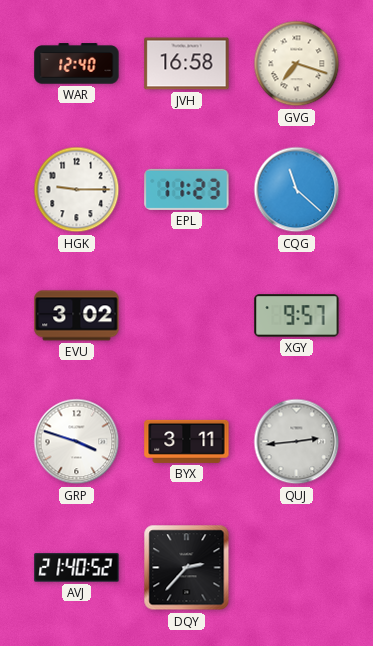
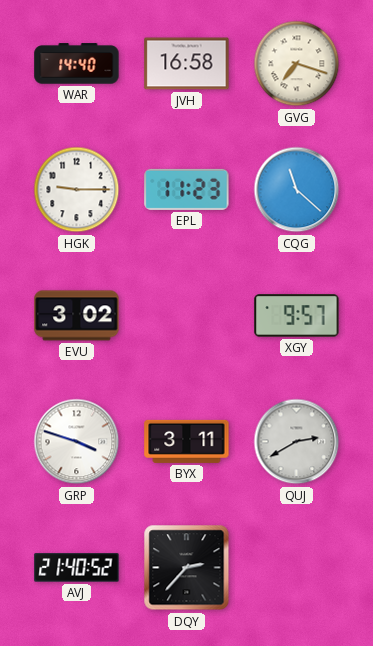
WAR: 12:40 -> 14:40 (77, 64)
QUJ: 2:44 -> 2:40 (297, 442)
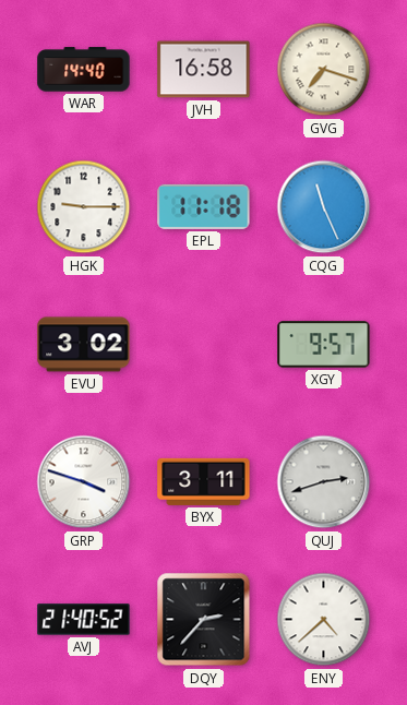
EPL: 11:23 -> 11:18 (204, 206)
CQG: 11:22 -> 11:26 (324, 207)
QUJ: 2:40 -> 2:42 (324, 482)
ENY: none -> 4:38 (324, 620)
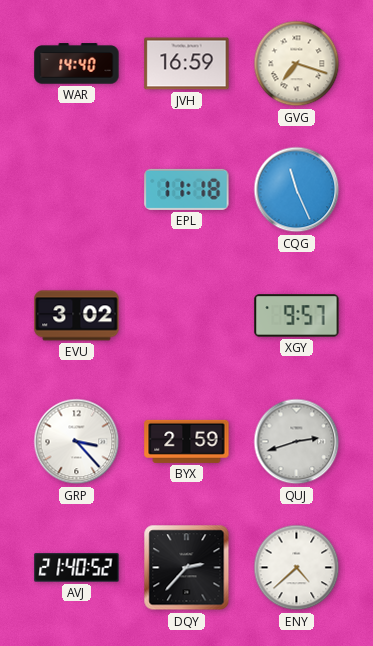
JVH: 16:58 -> 16:59 (187, 64)
HGK: 9:15 -> none (84, 207)
GRP: 3:48 -> 3:23 (77, 442)
BYX: 3:11 -> 2:59 (187, 441)
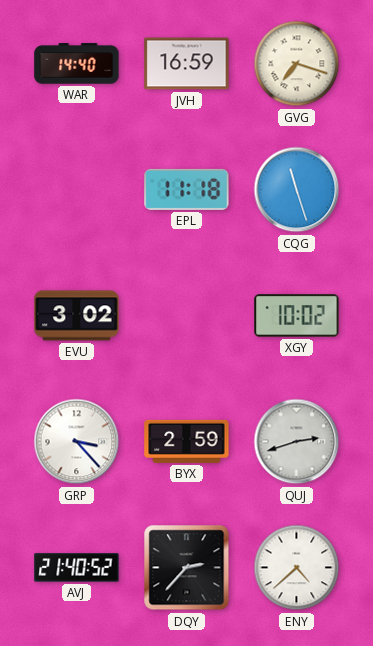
CQG: 11:26 -> 11:27 (297, 190)
XGY: 9:57 -> 10:02 (297, 316)
